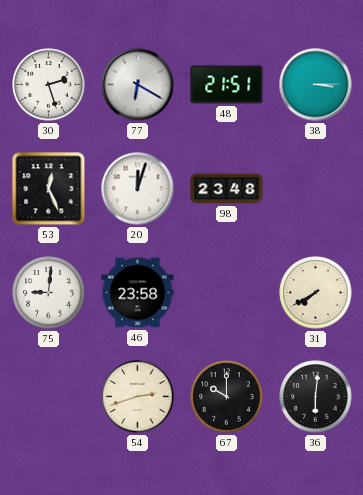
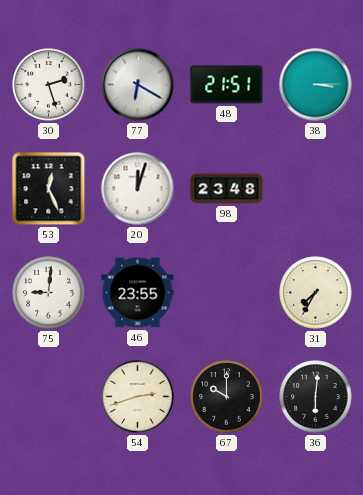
46: 23:58 -> 23:55 (138, 293)
31: 7:40 -> 7:35 (316, 293)
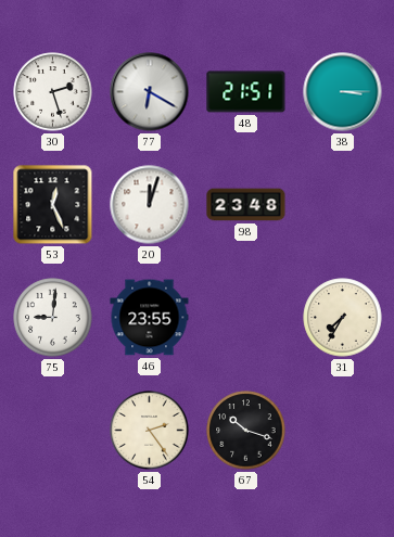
54: 2:42 -> 2:24 (150, 431)
67: 10:00 -> 10:18 (246, 431)
36: 6:01 -> none (316, 397)
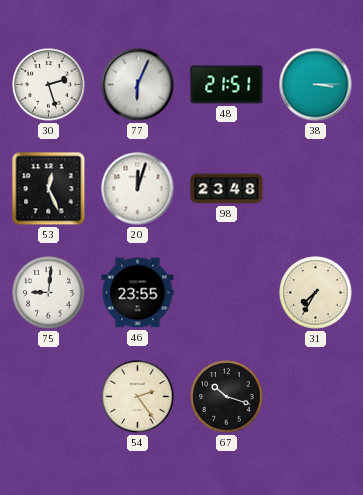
77: 6:20 -> 6:04 (138, 85)
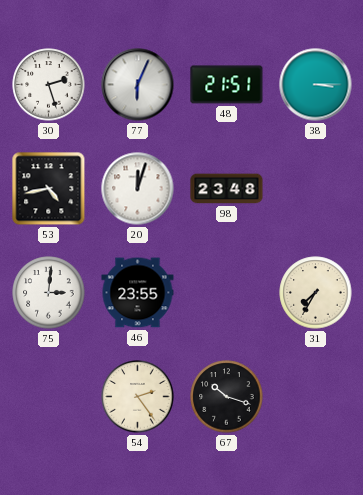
53: 12:26 -> 4:43 (49, 189)
75: 9:01 -> 3:01 (49, 293)
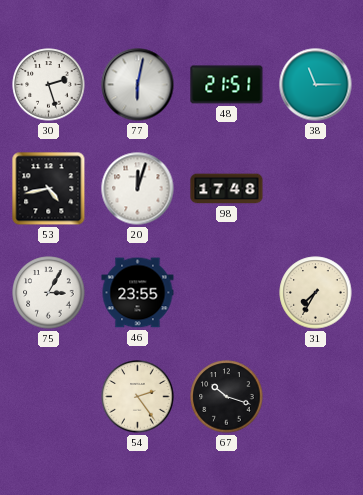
77: 6:04 -> 6:02 (138, 85)
38: 3:15 -> 11:15 (316, 85)
98: 23:48 -> 17:48 (227, 189)
75: 3:01 -> 3:05 (49, 293)
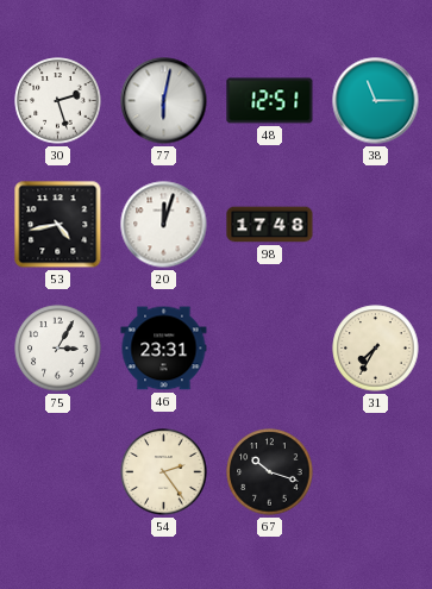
48: 21:51 -> 12:51 (270, 101)
46: 23:55 -> 23:31 (164, 349)
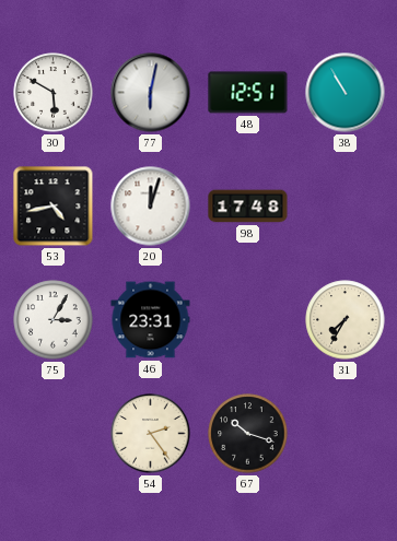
30: 2:27 -> 5:50 (54, 93)
38: 11:15 -> 10:55 (346, 93)
